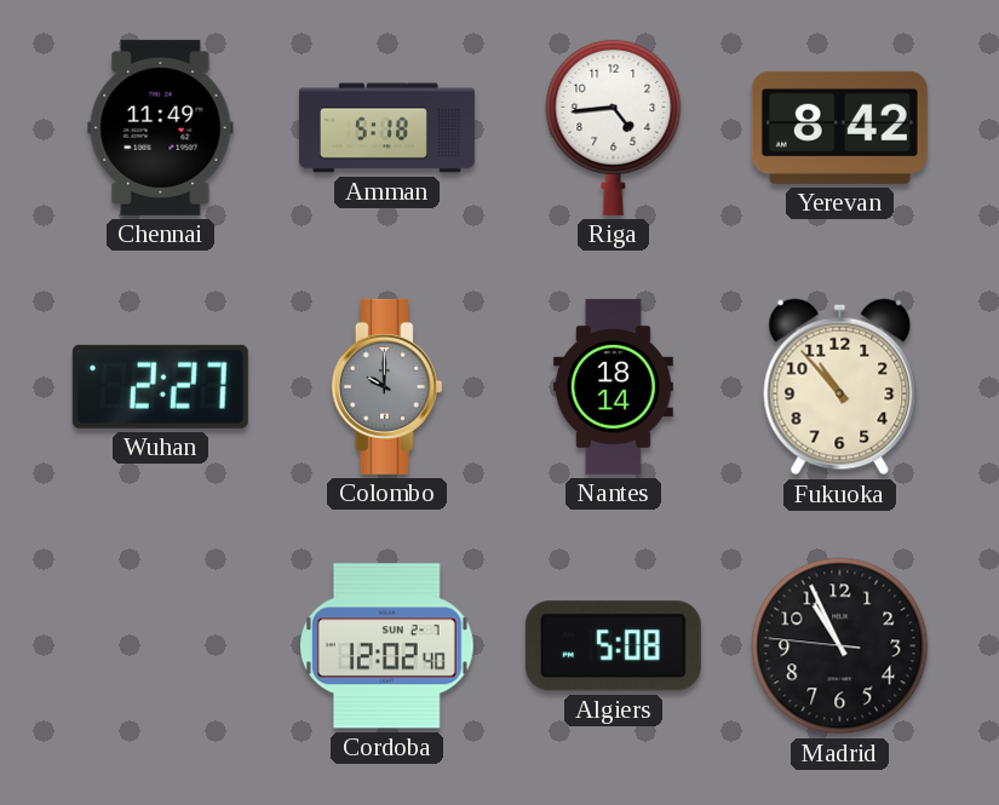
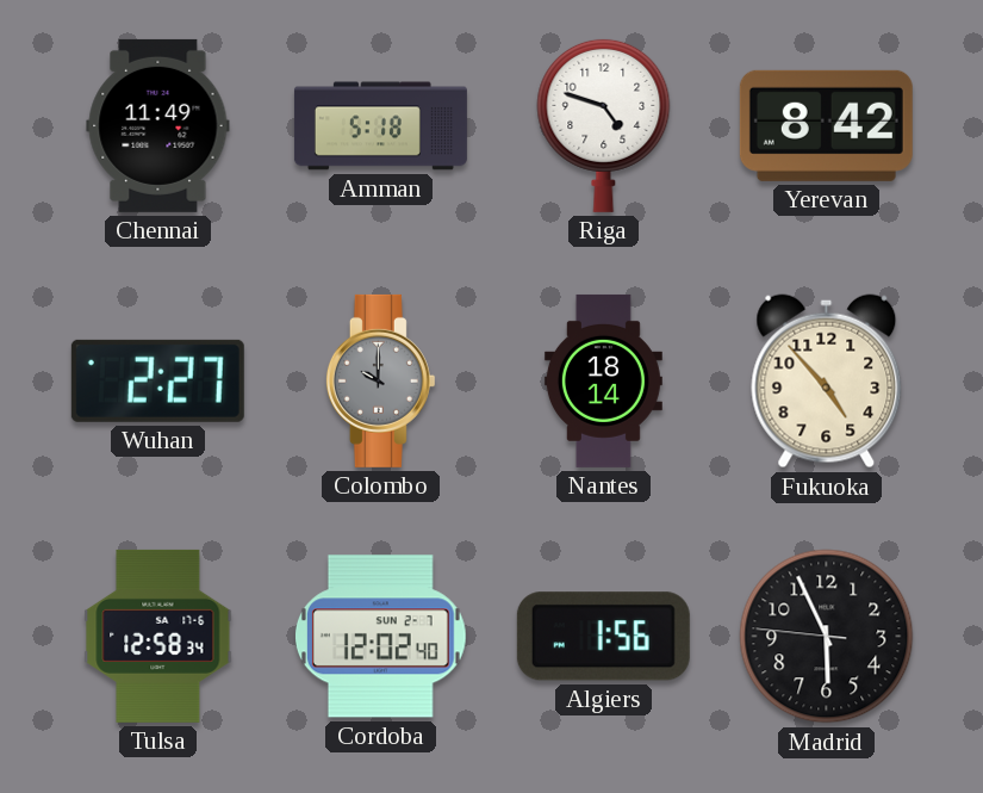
Riga: 4:44 -> 4:48 (604, 125)
Fukuoka: 10:53 -> 4:53 (827, 382)
Tulsa: none -> 12:58 (158, 636)
Algiers: 5:08 -> 1:56 (603, 637)
Madrid: 10:55 -> 5:55 (827, 637)
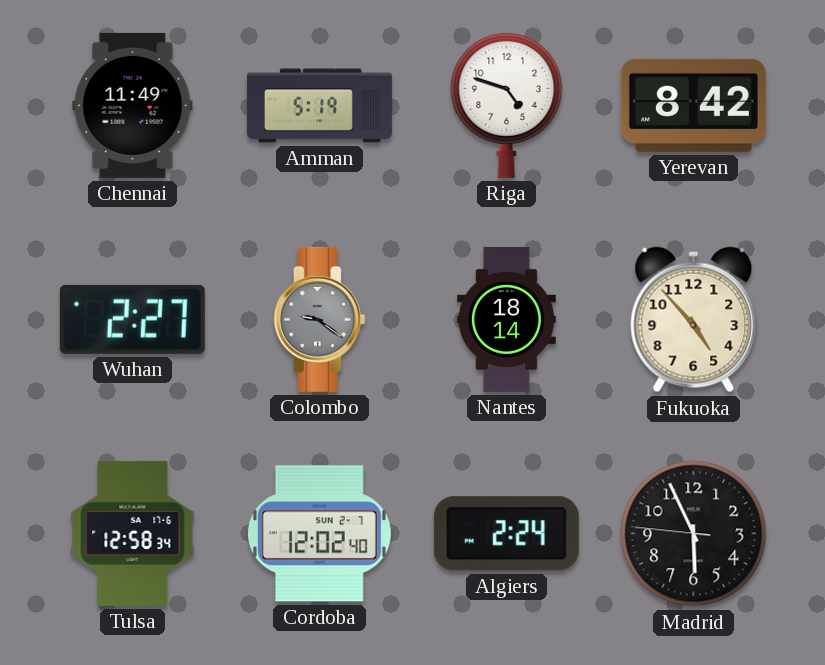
Amman: 5:18 -> 5:19 (319, 106)
Colombo: 10:00 -> 9:21 (319, 319)
Algiers: 1:56 -> 2:24 (506, 534)
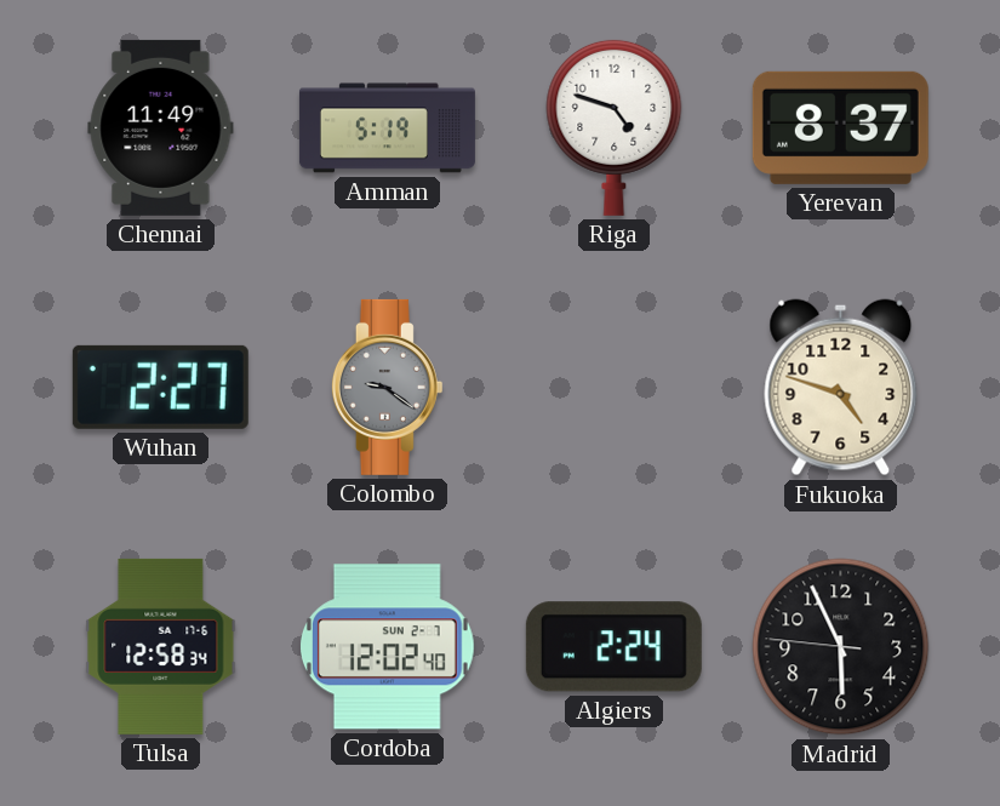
Yerevan: 8:42 -> 8:37 (840, 127)
Nantes: 18:14 -> none (506, 319)
Fukuoka: 4:53 -> 4:48 (841, 388)
